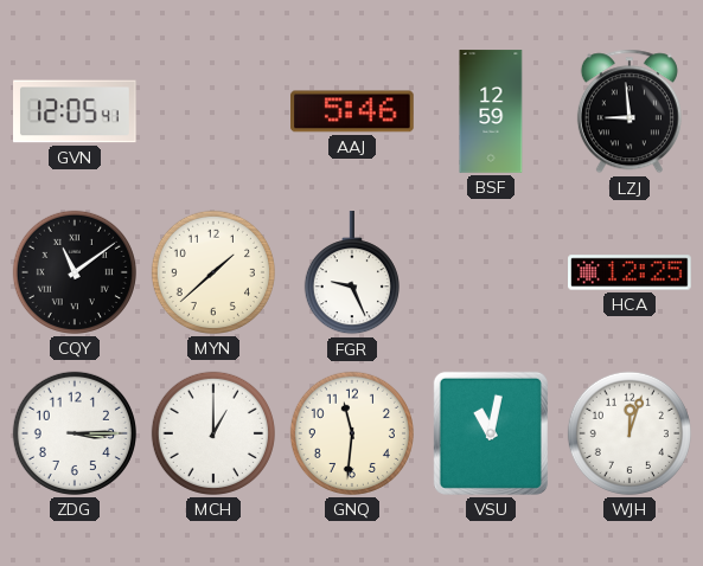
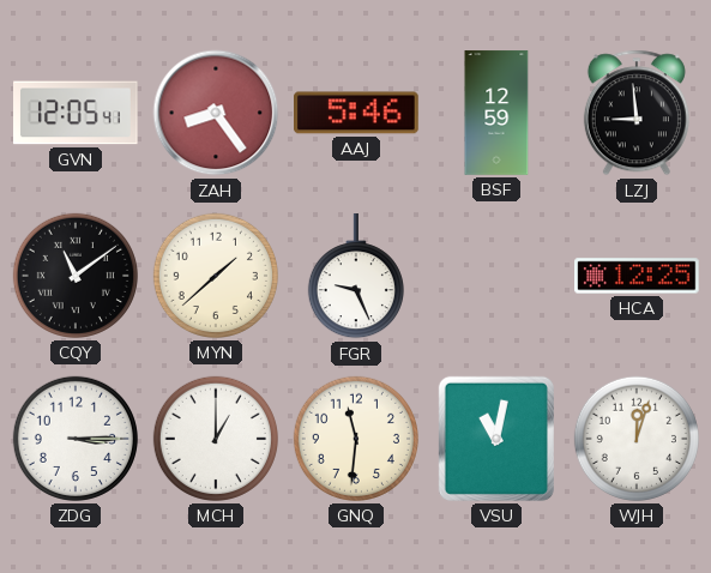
ZAH: none -> 8:24 (216, 113)
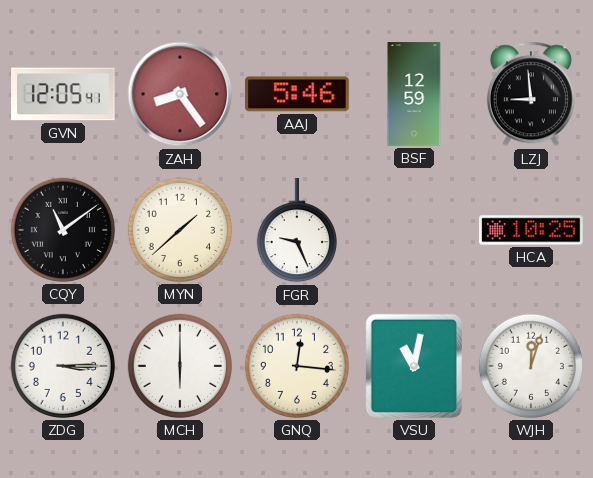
HCA: 12:25 -> 10:25 (531, 230)
MCH: 1:00 -> 6:00 (180, 366)
GNQ: 11:31 -> 12:16 (297, 366)
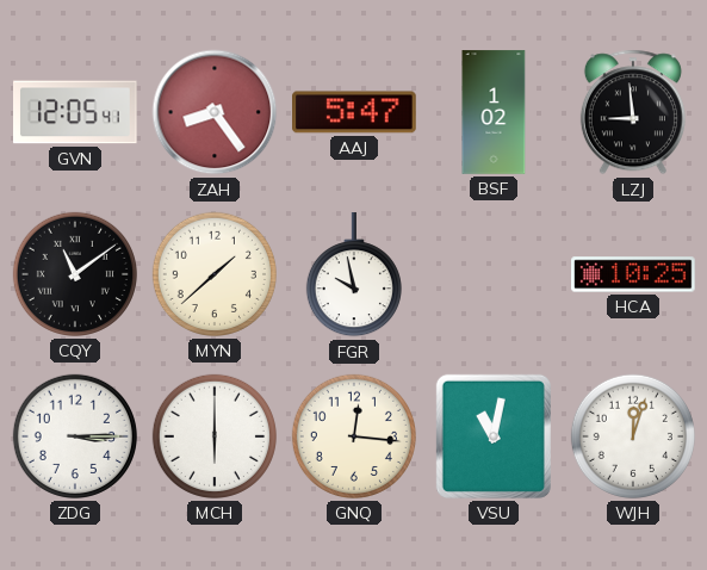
AAJ: 5:46 -> 5:47 (355, 112)
BSF: 12:59 -> 1:02 (494, 112)
FGR: 9:26 -> 9:58 (354, 275)
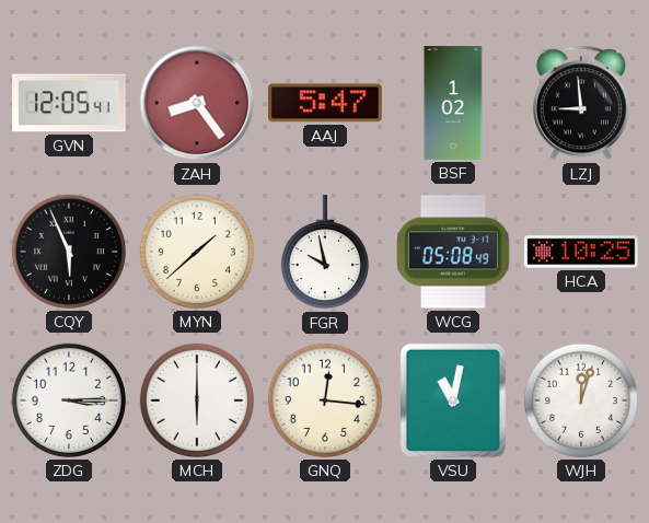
CQY: 11:09 -> 5:56 (69, 252)
WCG: none -> 05:08 (453, 252)
